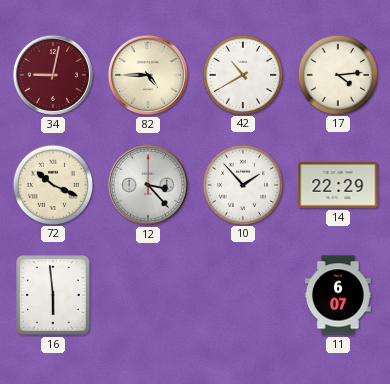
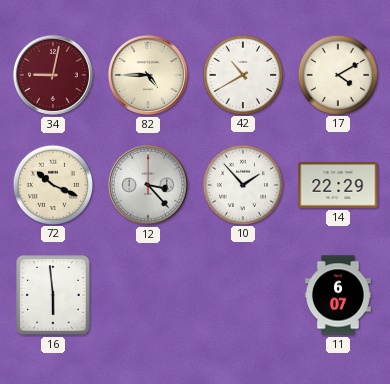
17: 4:14 -> 4:10 (337, 74)
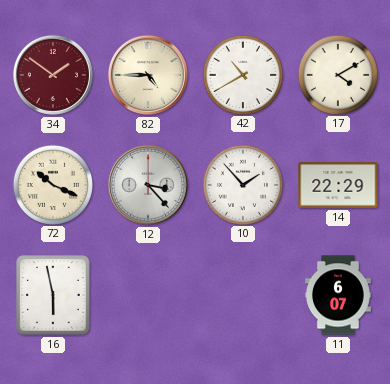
34: 9:02 -> 1:51 (53, 75)
16: 5:59 -> 5:58 (53, 295)
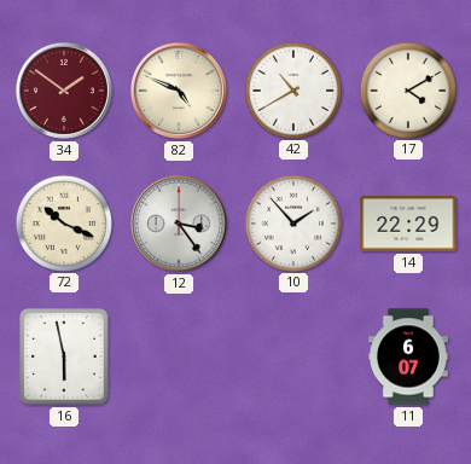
82: 4:45 -> 4:49 (179, 91)
12: 3:23 -> 3:24 (179, 224)
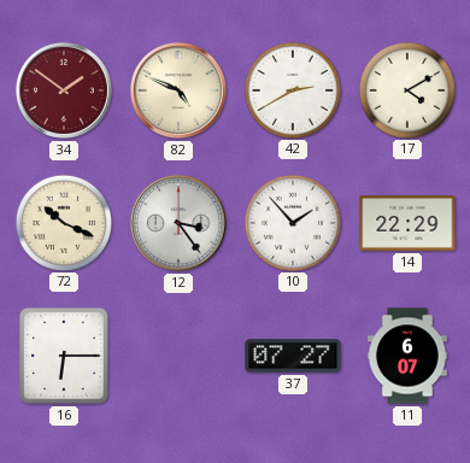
42: 10:40 -> 2:40 (292, 89)
16: 5:58 -> 6:15 (64, 356)
37: none -> 07:27 (293, 356)
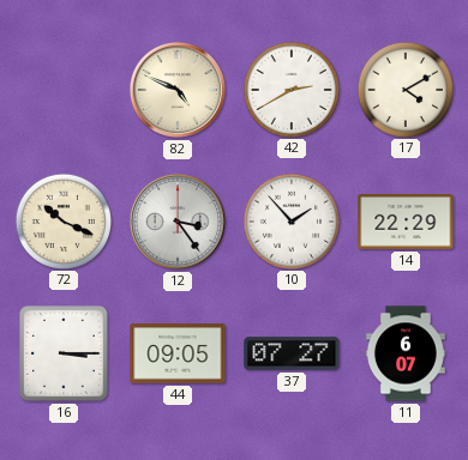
34: 1:51 -> none (64, 90)
16: 6:15 -> 3:15 (64, 353)
44: none -> 09:05 (178, 353)
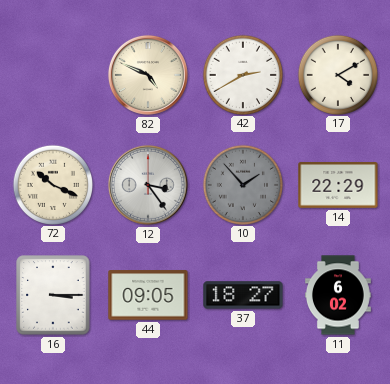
10 dial: white -> grey (242, 184)
37: 07:27 -> 18:27 (243, 295)
11: 6:07 -> 6:02 (339, 295)
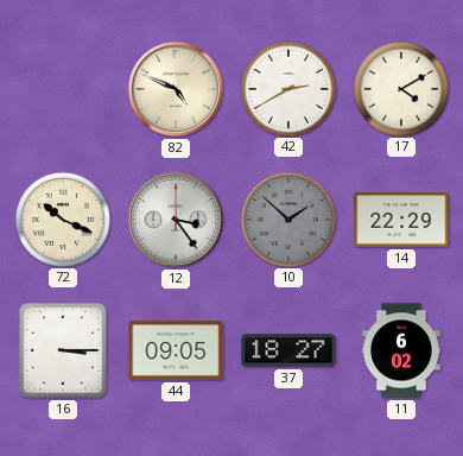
10: 1:53 -> 1:52 (287, 218)
